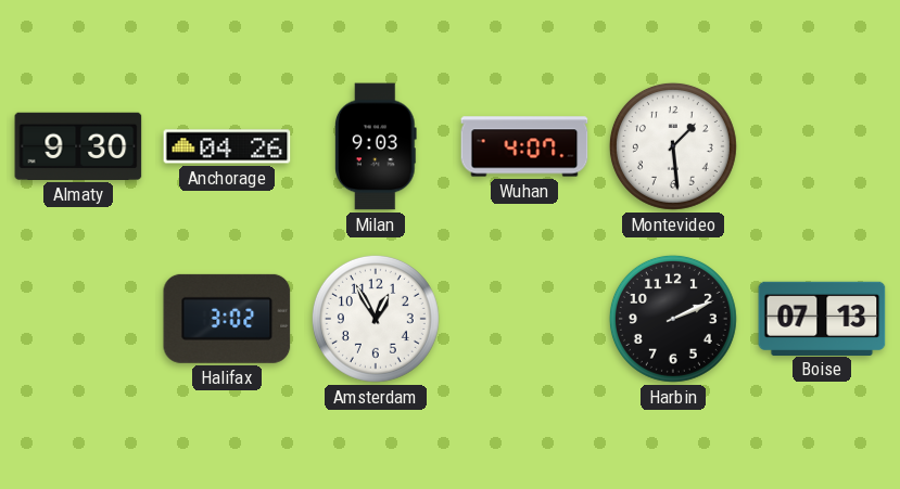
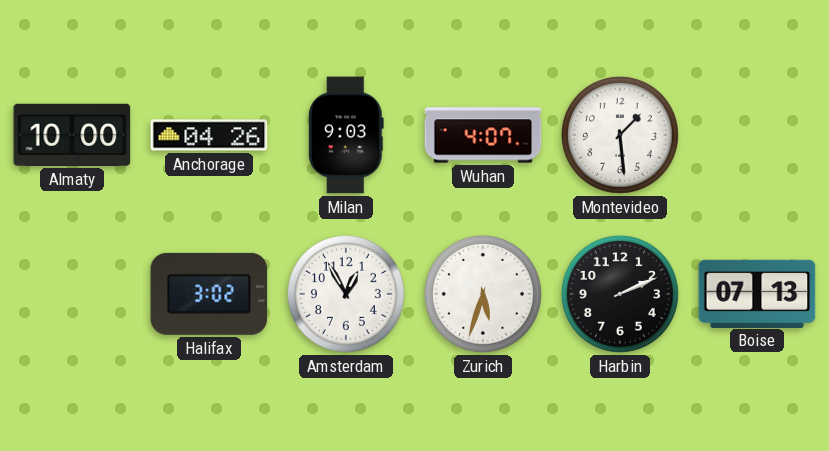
Almaty: 9:30 -> 10:00 (72, 135)
Zurich: none -> 5:33 (483, 294)
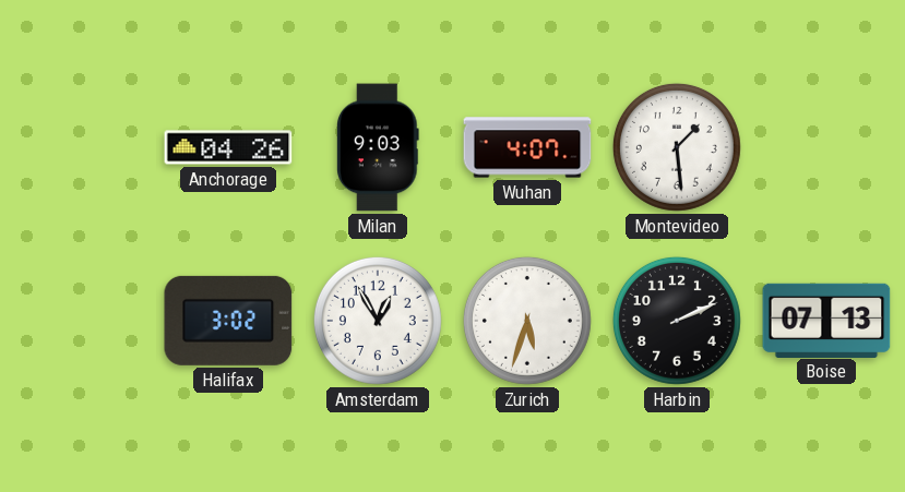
Almaty: 10:00 -> none (72, 135)
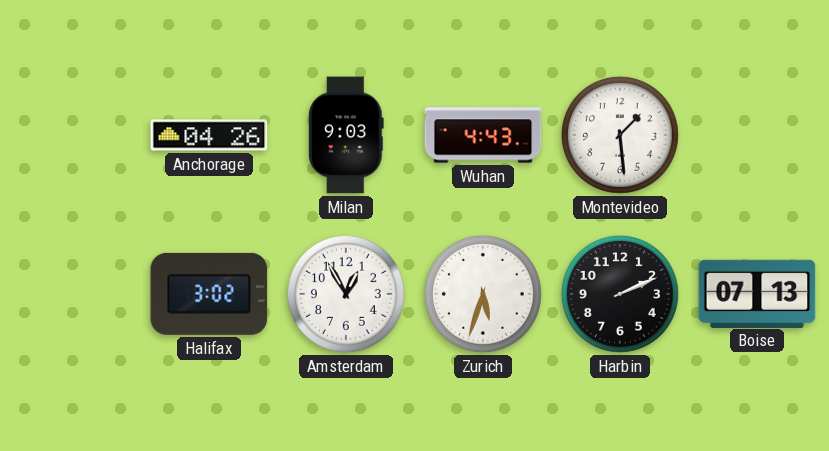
Wuhan: 4:07 -> 4:43 (483, 135)
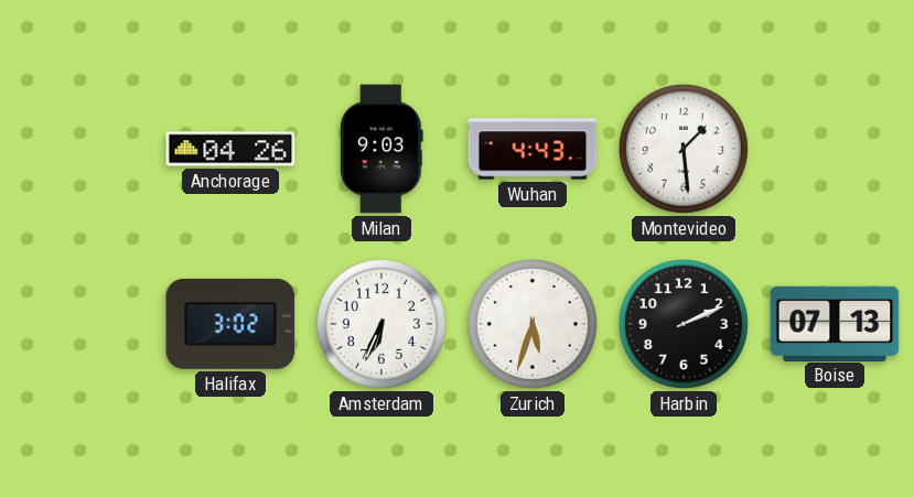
Amsterdam: 12:55 -> 6:34 (381, 324)
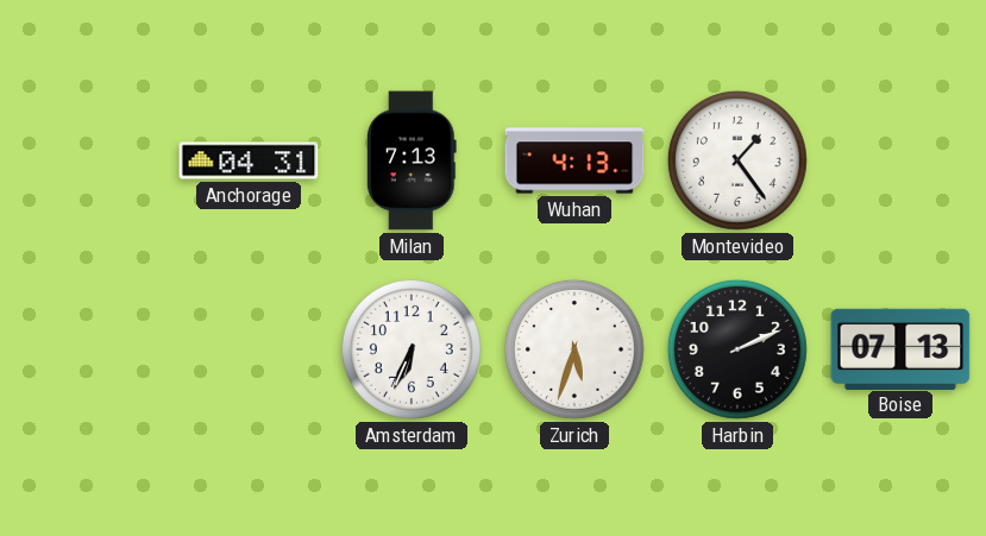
Anchorage: 04:26 -> 04:31 (249, 160)
Milan: 9:03 -> 7:13 (412, 160)
Wuhan: 4:43 -> 4:13 (574, 160)
Montevideo: 1:29 -> 1:24 (737, 160)
Halifax: 3:02 -> none (230, 324)
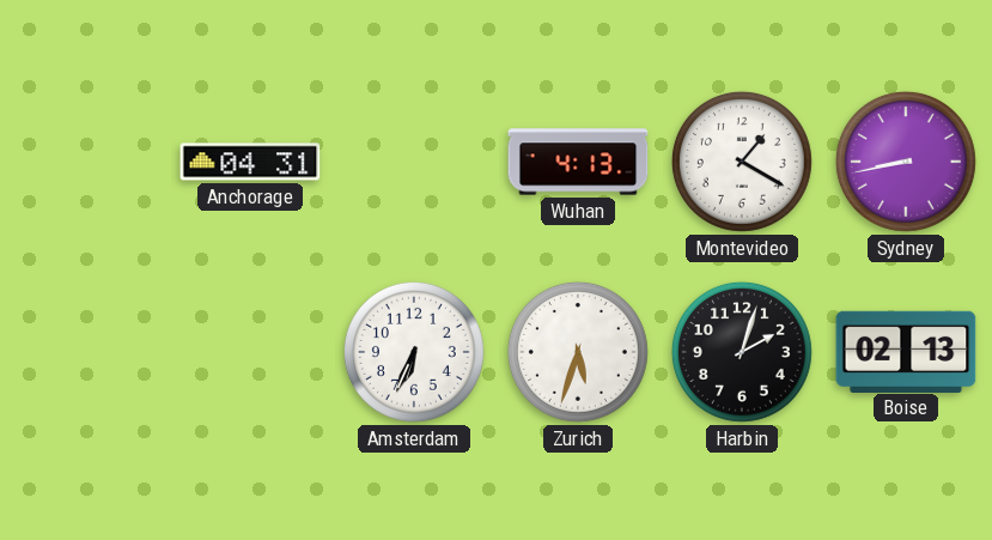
Milan: 7:13 -> none (412, 160)
Montevideo: 1:24 -> 1:20 (742, 162)
Sydney: none -> 8:43 (906, 162)
Harbin: 2:11 -> 2:03 (742, 352)
Boise: 07:13 -> 02:13 (906, 351)
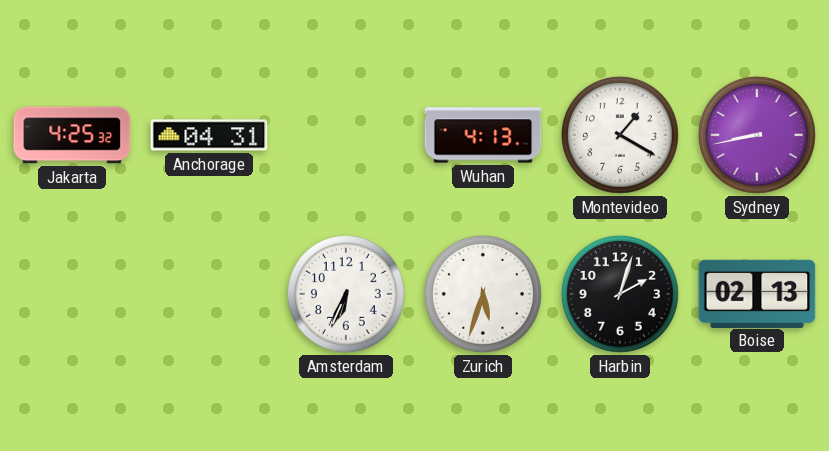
Jakarta: none -> 4:25 (72, 135)
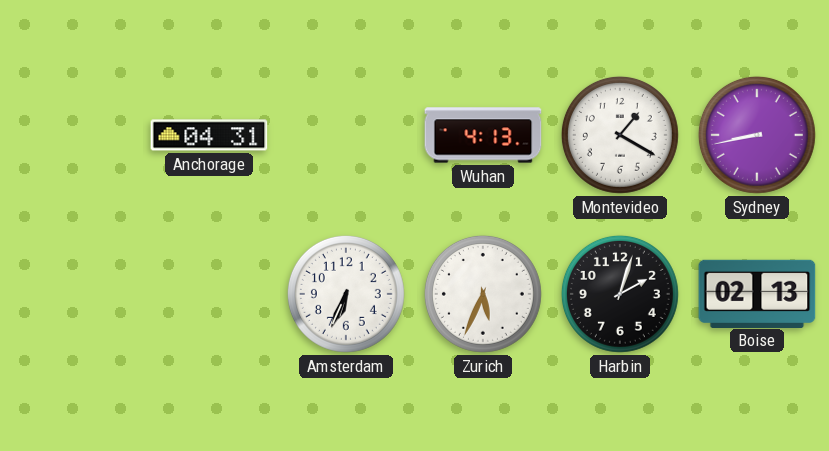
Jakarta: 4:25 -> none (72, 135)
Zurich: 5:33 -> 5:34 (483, 294)
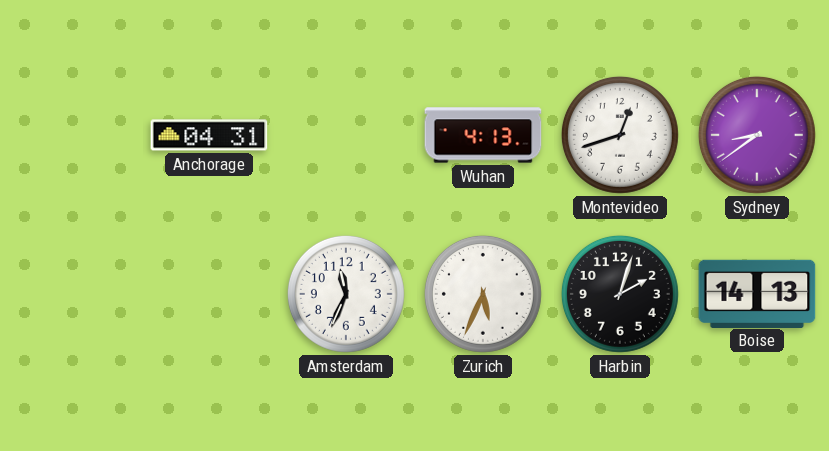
Montevideo: 1:20 -> 12:42 (620, 135)
Sydney: 8:43 -> 8:39 (757, 135)
Amsterdam: 6:34 -> 11:34 (346, 294)
Boise: 02:13 -> 14:13 (757, 293)
